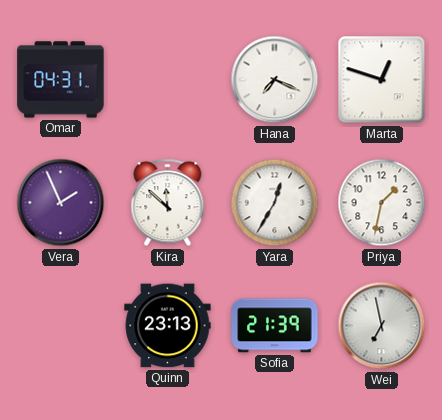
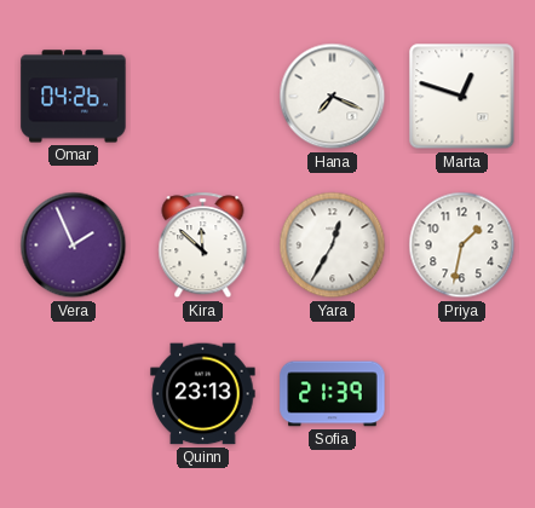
Omar: 04:31 -> 04:26 (74, 97)
Wei: 6:58 -> none (382, 326)
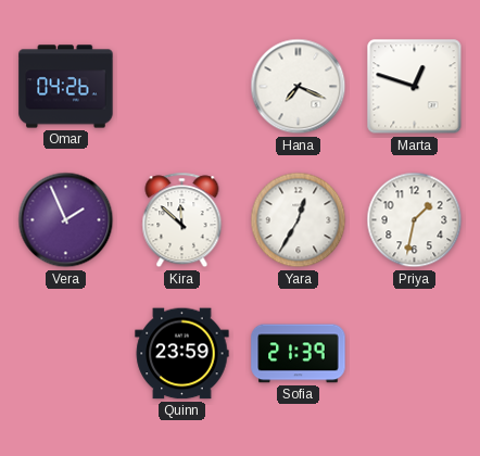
Quinn: 23:13 -> 23:59 (182, 354)
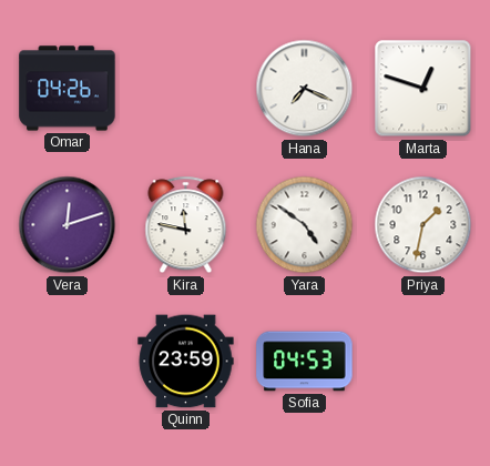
Vera: 1:56 -> 12:12 (68, 225)
Kira: 11:52 -> 11:47 (186, 225)
Yara: 12:35 -> 4:51 (305, 225)
Sofia: 21:39 -> 04:53 (305, 362)
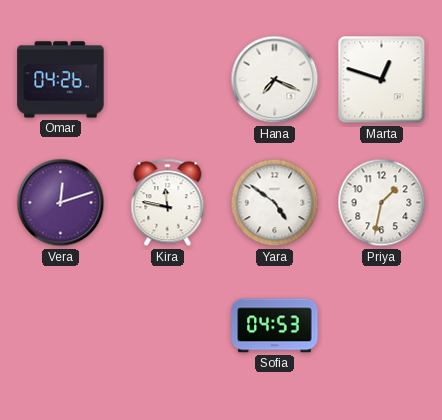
Quinn: 23:59 -> none (186, 362)
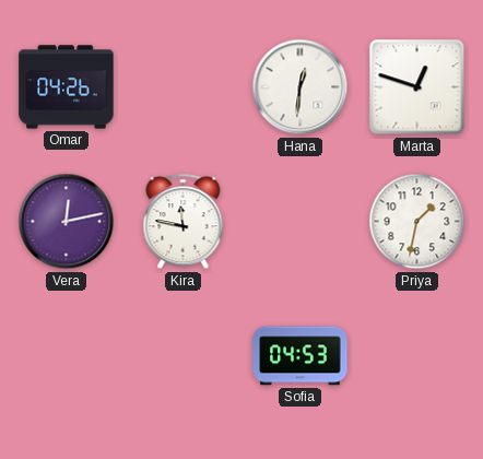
Hana: 7:19 -> 12:31 (301, 87)
Vera: 12:12 -> 12:13 (67, 222)
Yara: 4:51 -> none (275, 203)
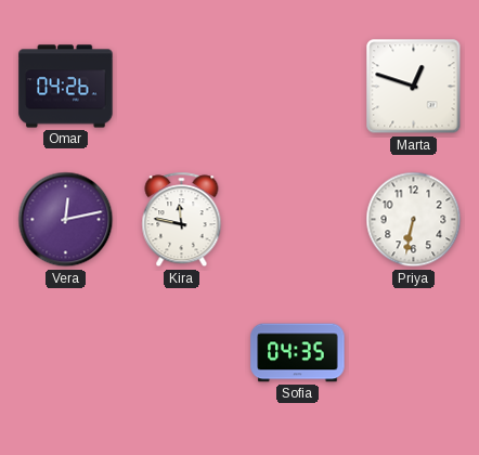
Hana: 12:31 -> none (301, 87)
Priya: 1:32 -> 6:32 (414, 220)
Sofia: 04:53 -> 04:35 (298, 353)
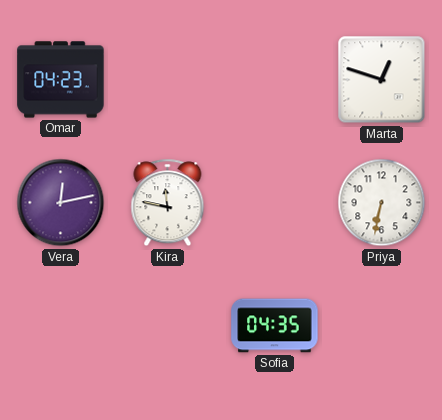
Omar: 04:26 -> 04:23 (61, 80)
